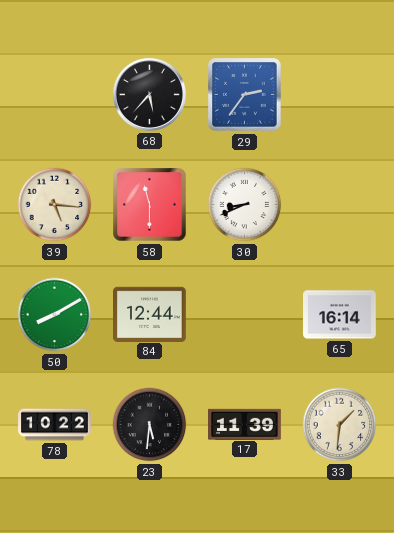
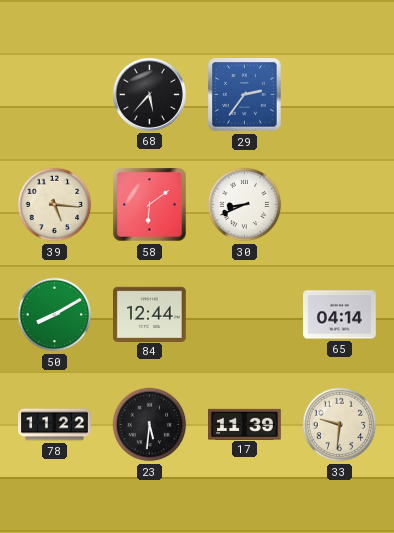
58: 11:30 -> 6:09 (150, 205)
65: 16:14 -> 04:14 (340, 315)
78: 10:22 -> 11:22 (55, 425)
33: 1:31 -> 9:31 (340, 425)
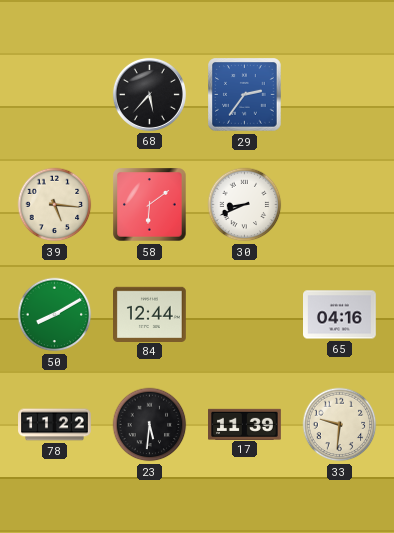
65: 04:14 -> 04:16 (340, 315)
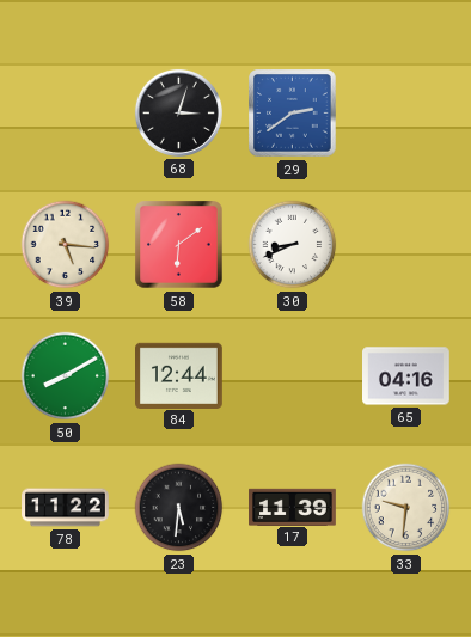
68: 5:37 -> 3:03 (178, 112)
29: 2:36 -> 2:39 (293, 114)
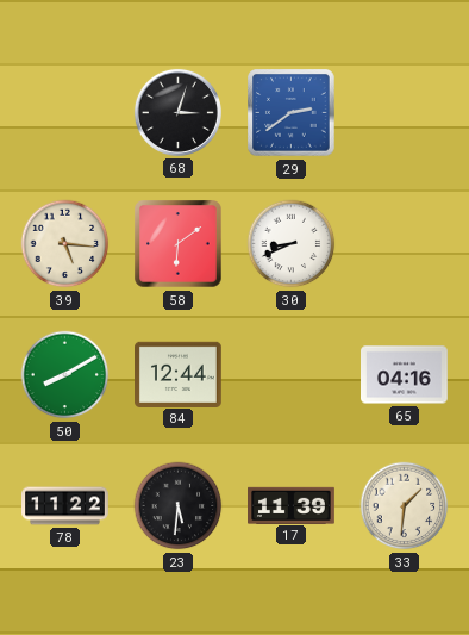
33: 9:31 -> 1:31 (405, 506)
